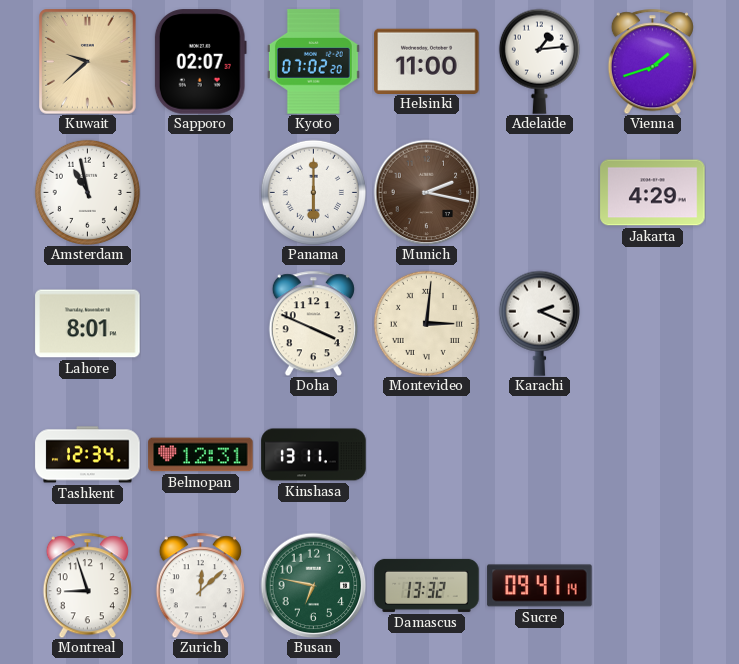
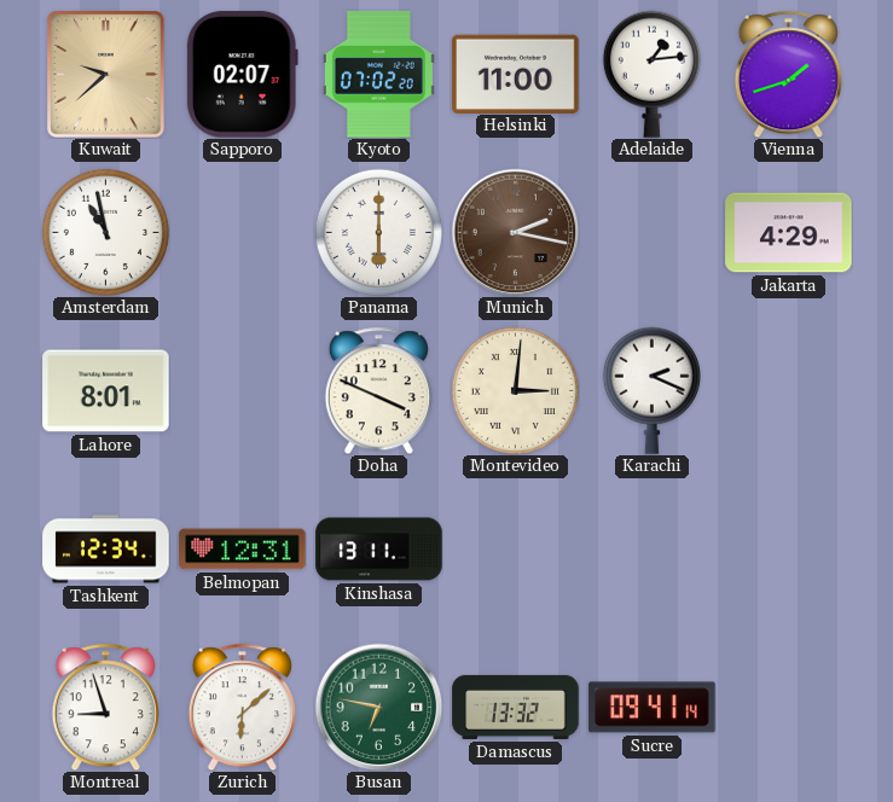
Zurich: 12:08 -> 6:08 (242, 707)
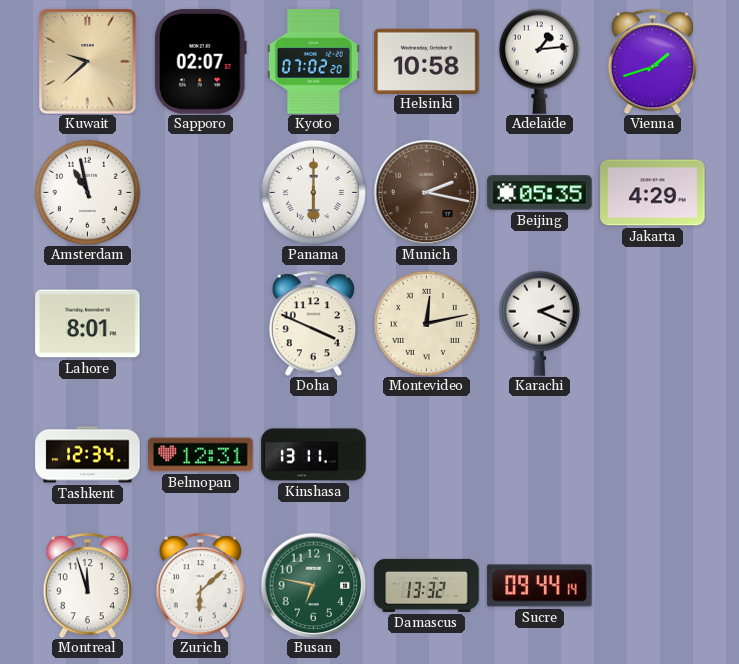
Helsinki: 11:00 -> 10:58 (427, 61)
Beijing: none -> 05:35 (540, 193)
Montevideo: 3:01 -> 12:13 (426, 323)
Montreal: 8:57 -> 11:57 (87, 585)
Sucre: 09:41 -> 09:44 (540, 586)
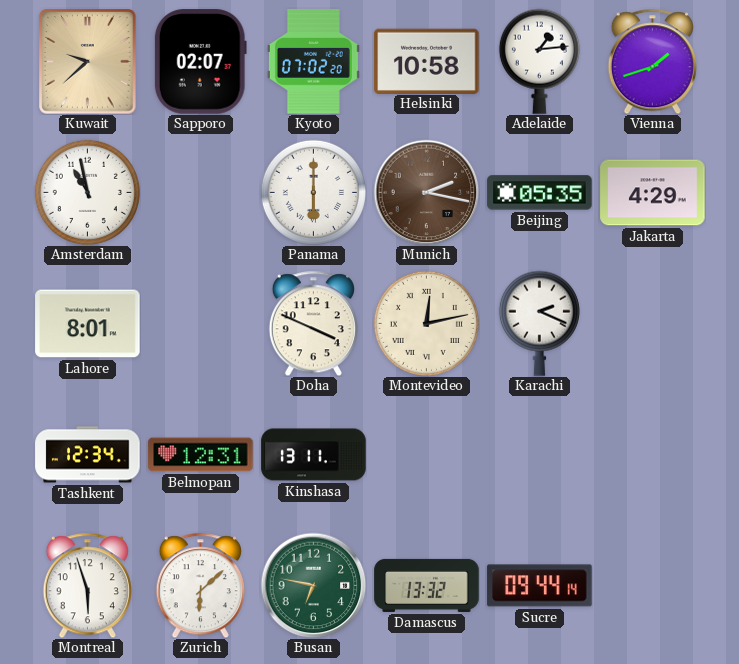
Montreal: 11:57 -> 5:57 (87, 585)
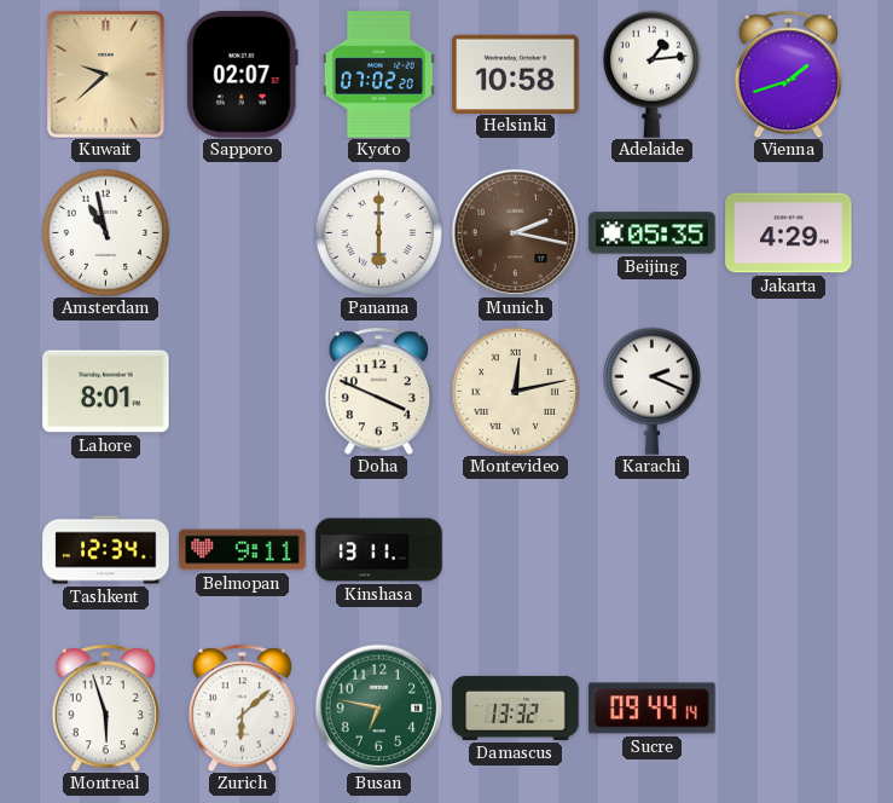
Belmopan: 12:31 -> 9:11 (243, 550)
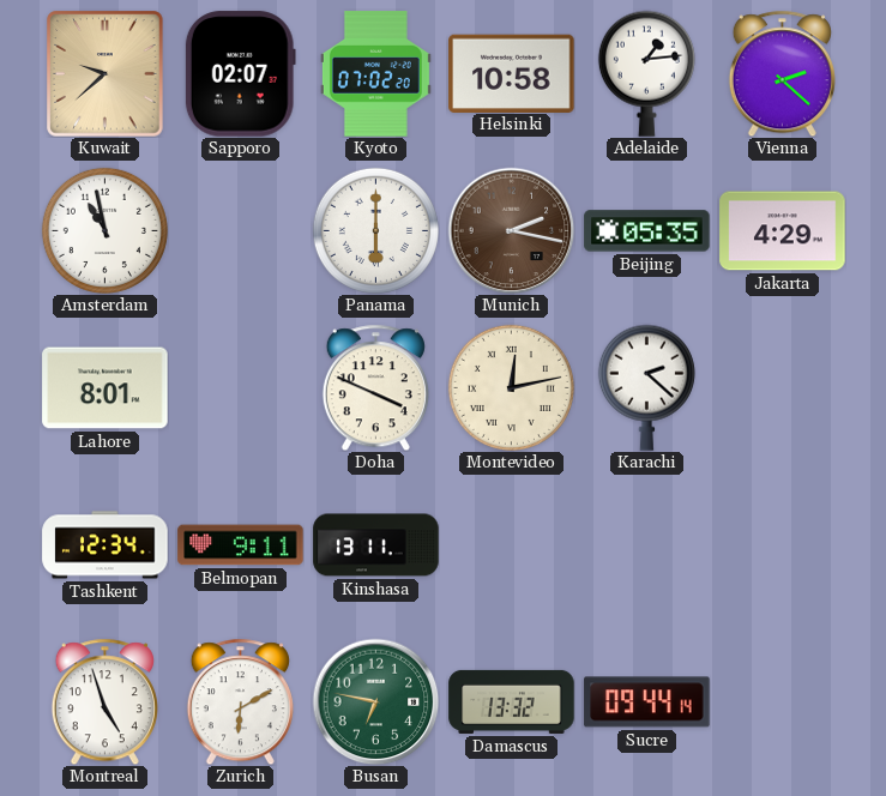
Vienna: 1:42 -> 2:22 (782, 73)
Karachi: 2:19 -> 2:22 (646, 387)
Montreal: 5:57 -> 4:57 (104, 701)
Zurich: 6:08 -> 6:10 (240, 701)
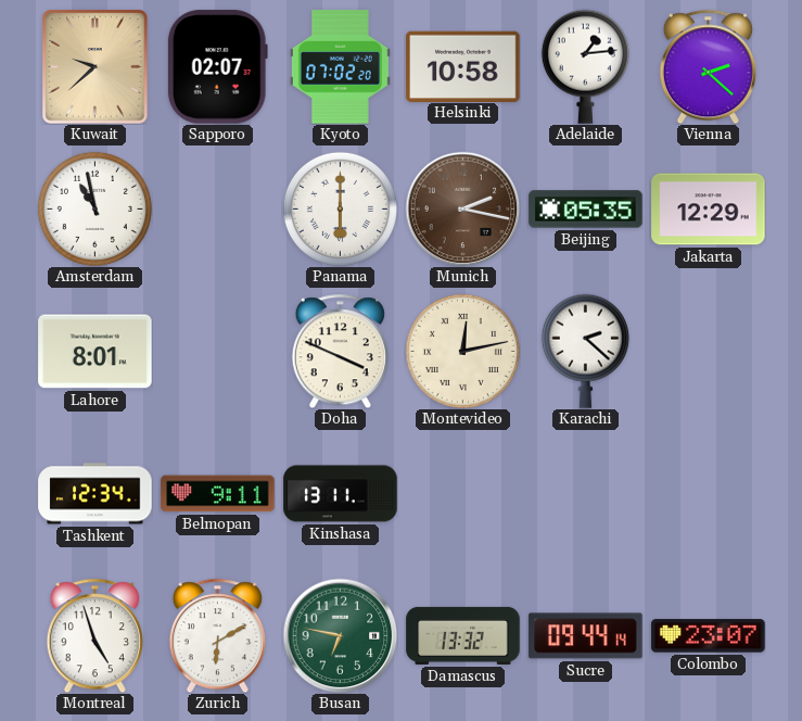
Jakarta: 4:29 -> 12:29 (709, 210)
Colombo: none -> 23:07 (709, 636)
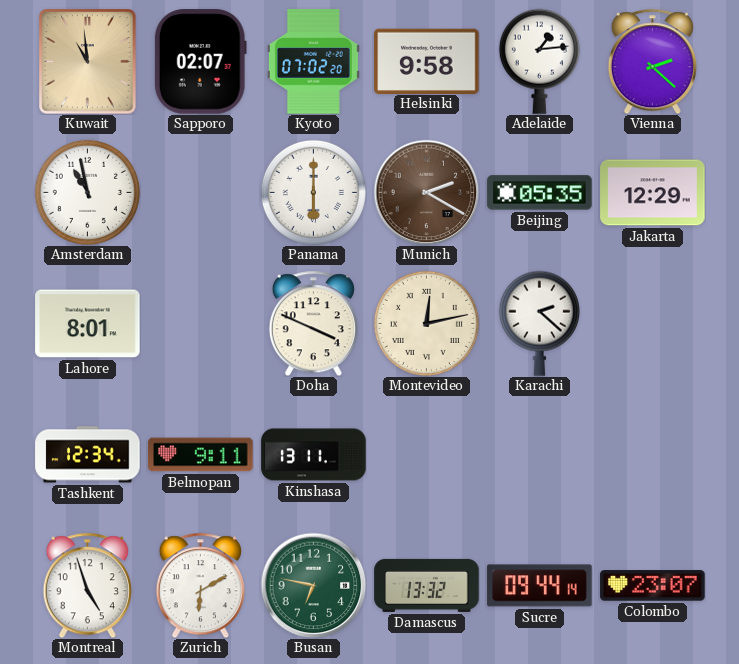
Kuwait: 9:38 -> 10:59 (88, 62)
Helsinki: 10:58 -> 9:58 (427, 61)
Munich: 2:17 -> 2:20 (426, 192)
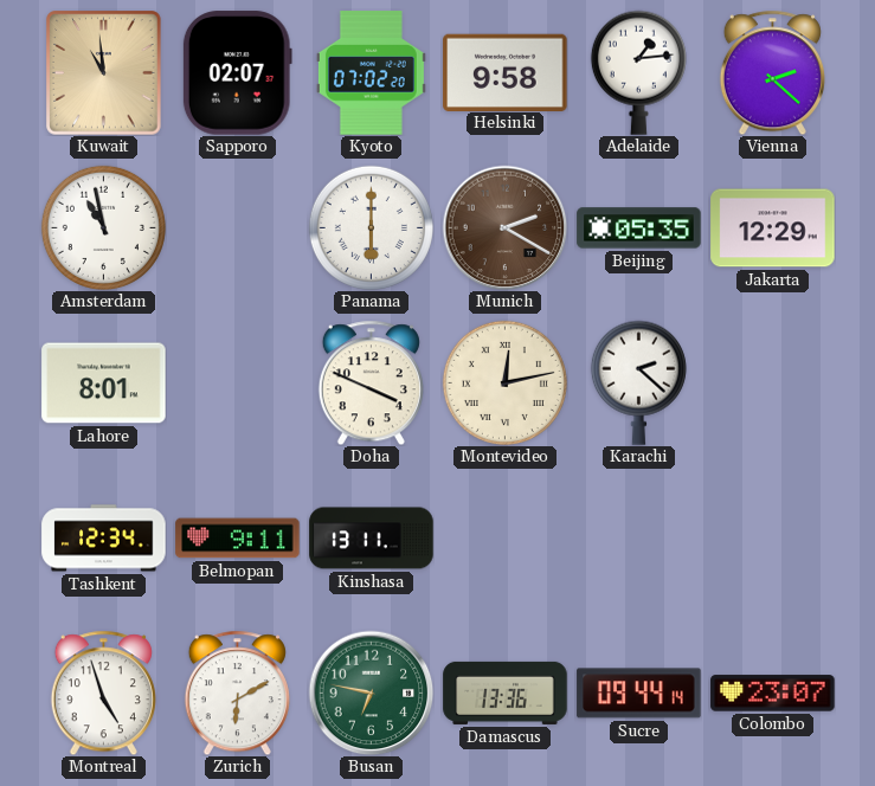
Damascus: 13:32 -> 13:36 (506, 692)
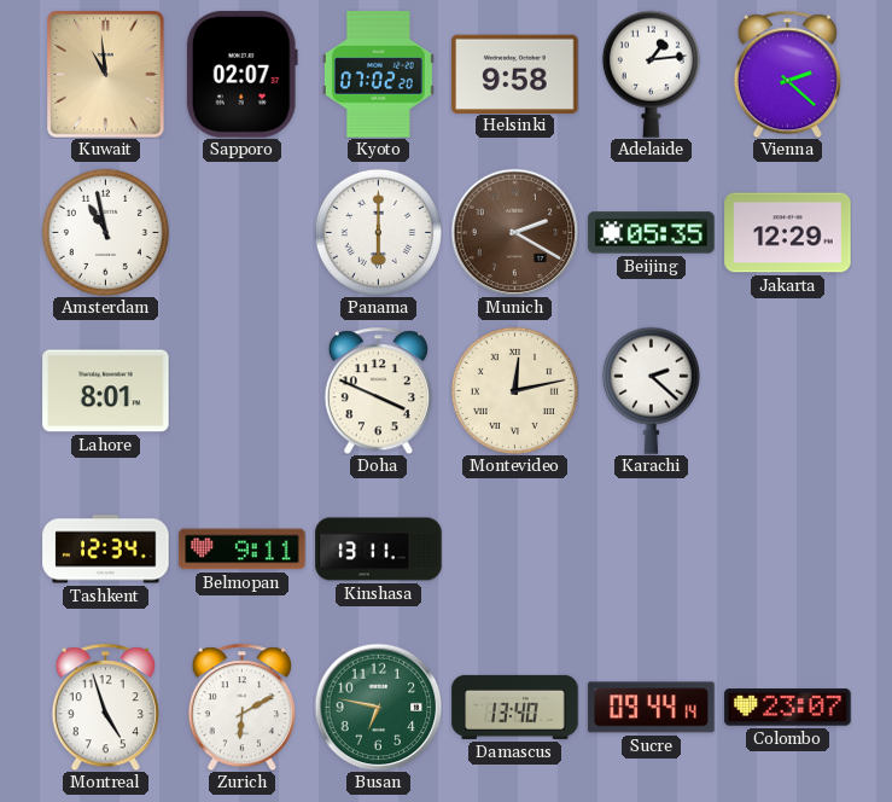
Damascus: 13:36 -> 13:40 (515, 707)
